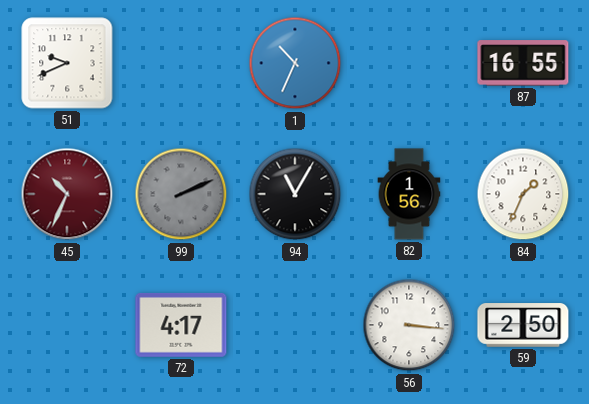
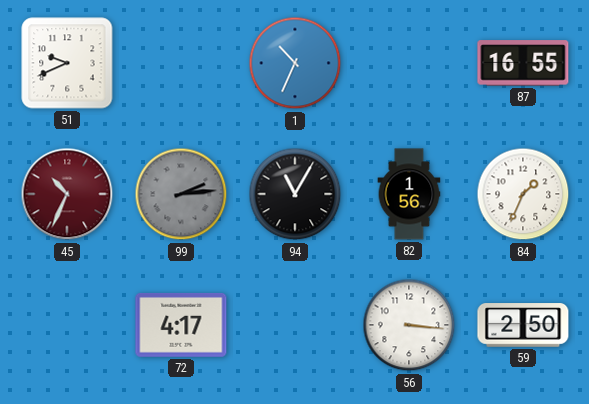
99: 2:11 -> 2:14 (181, 194)
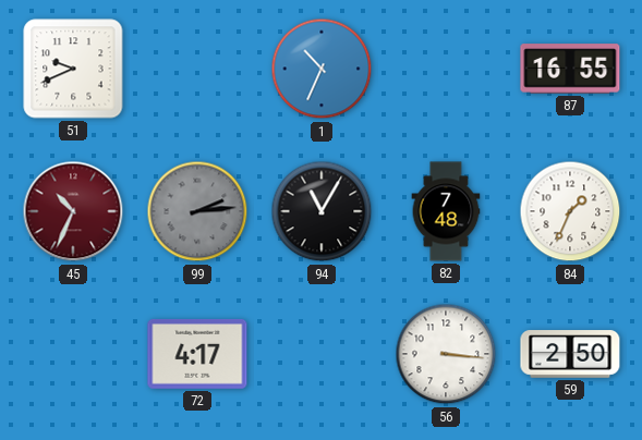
82: 1:56 -> 7:48 (446, 211)
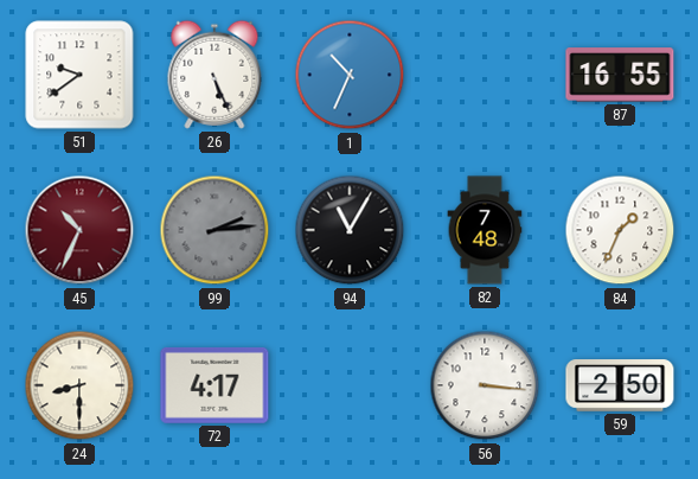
51: 9:41 -> 9:39 (79, 75)
26: none -> 5:26 (214, 75)
24: none -> 8:30 (79, 385)
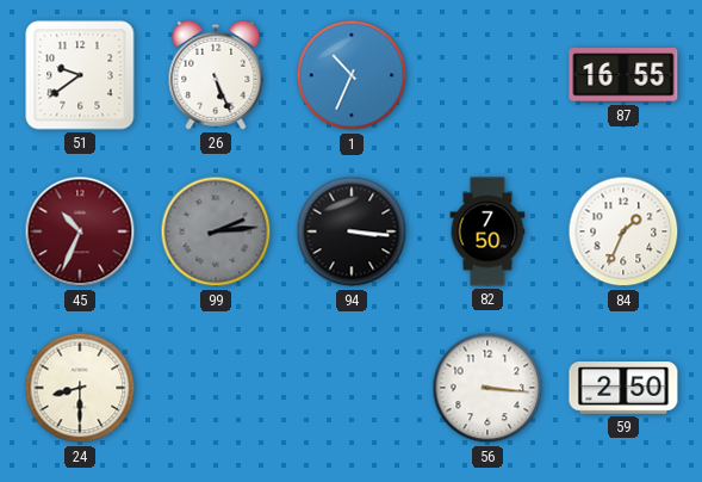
94: 11:05 -> 3:16 (352, 231)
82: 7:48 -> 7:50 (487, 231)
72: 4:17 -> none (214, 385)
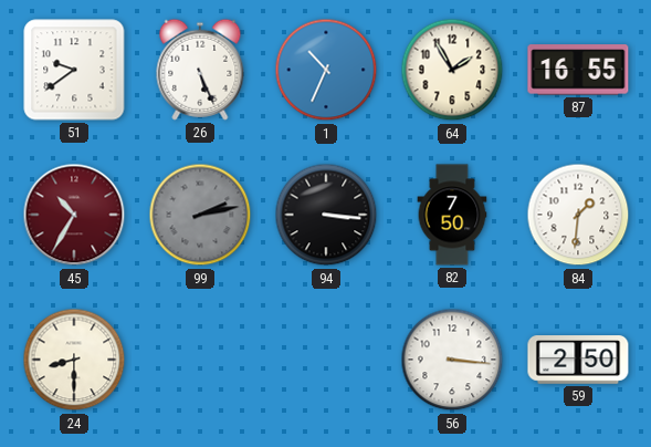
64: none -> 1:55 (452, 70)
45: 10:34 -> 10:35 (74, 215)
99: 2:14 -> 2:13 (200, 215)
84: 1:34 -> 1:31 (578, 215)
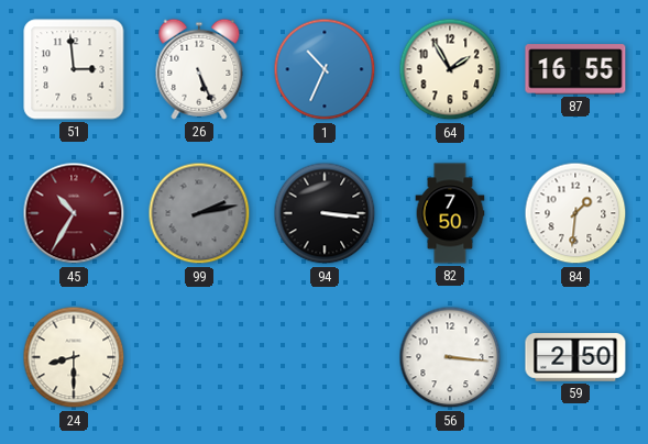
51: 9:39 -> 2:59 (74, 69)
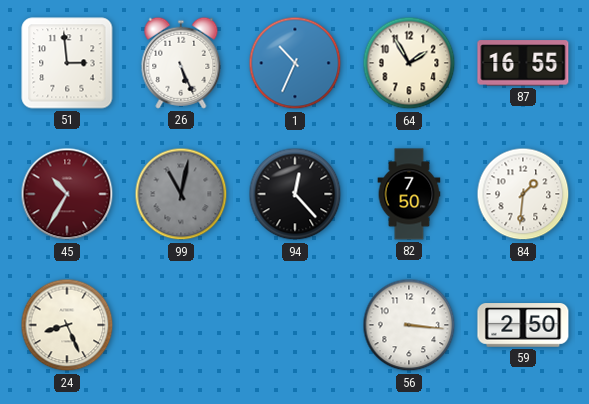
99: 2:13 -> 11:02 (181, 194)
94: 3:16 -> 12:23 (295, 194)
24: 8:30 -> 8:26 (67, 325)
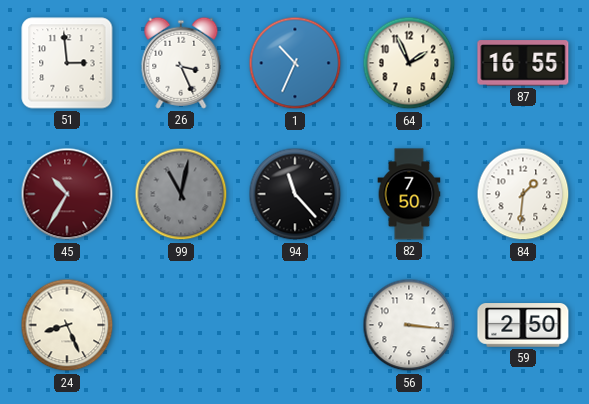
26: 5:26 -> 3:26 (181, 63)
64: 1:55 -> 1:56 (409, 63)
94: 12:23 -> 11:23 (295, 194)
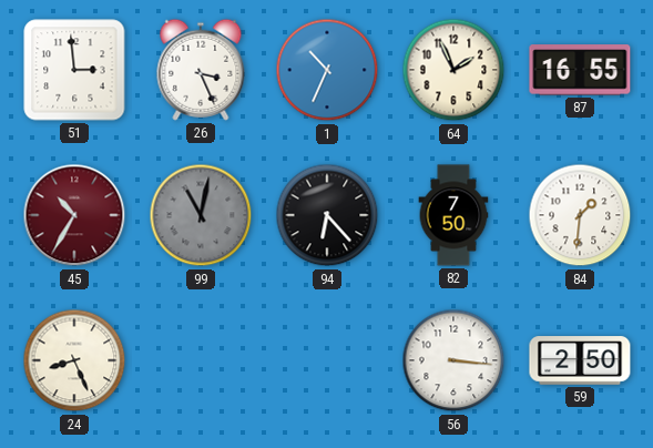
94: 11:23 -> 6:23 (327, 215)
